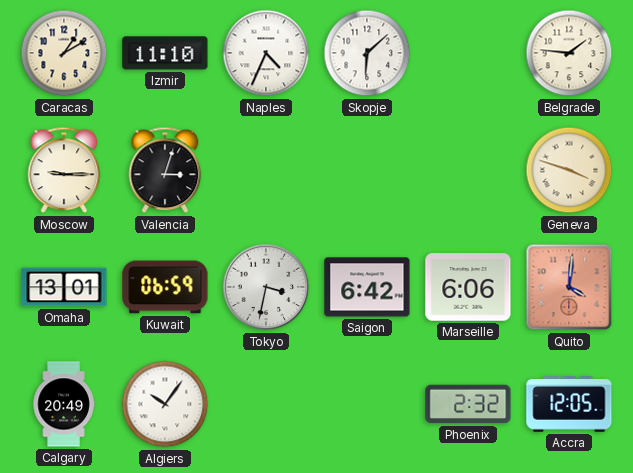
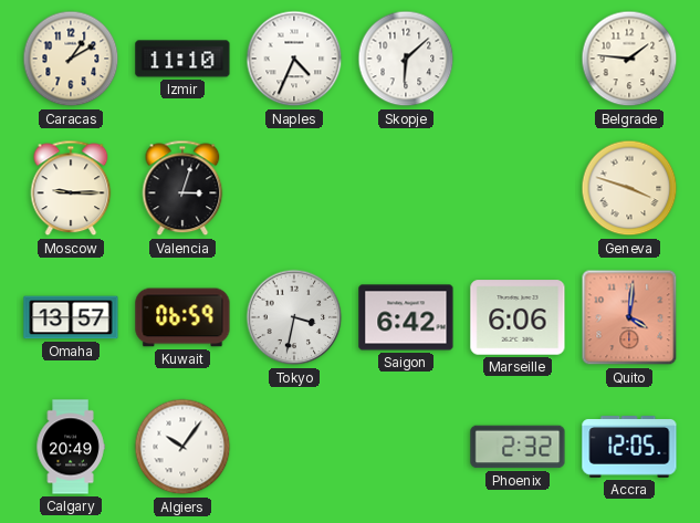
Omaha: 13:01 -> 13:57 (71, 317)
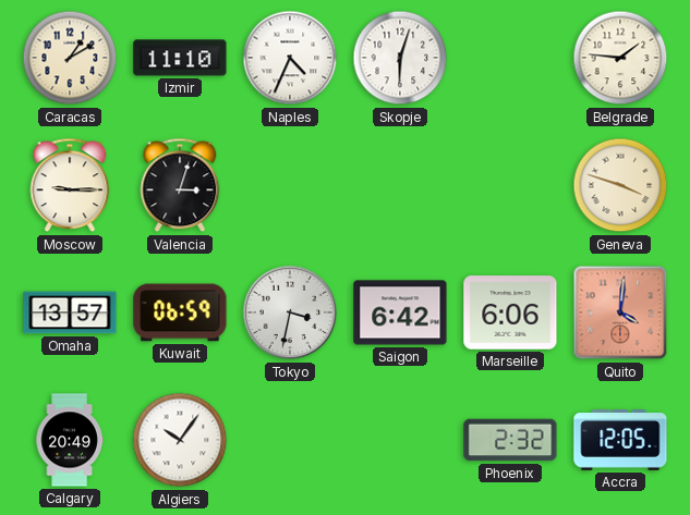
Skopje: 6:08 -> 6:03 (400, 58)
